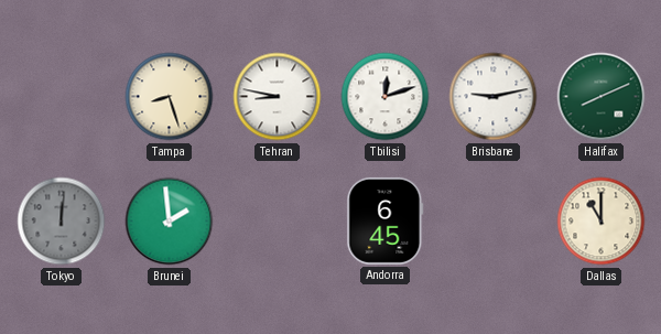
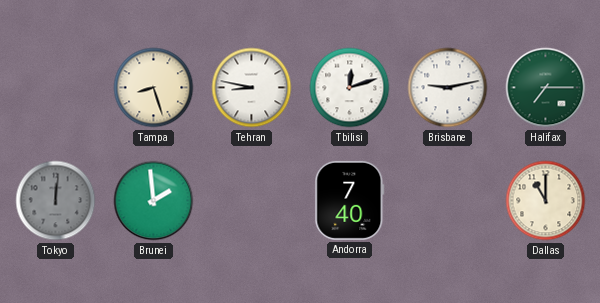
Halifax: 8:11 -> 7:15 (546, 88)
Andorra: 6:45 -> 7:40 (350, 200)
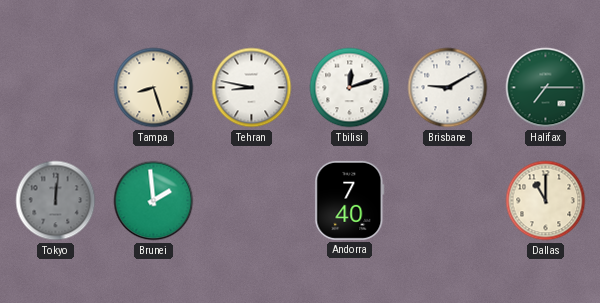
Brisbane: 9:13 -> 9:10 (448, 88)
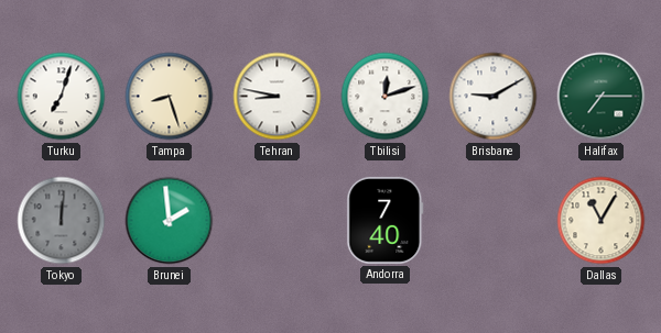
Turku: none -> 7:03 (62, 97)
Dallas: 11:00 -> 11:05 (602, 221)
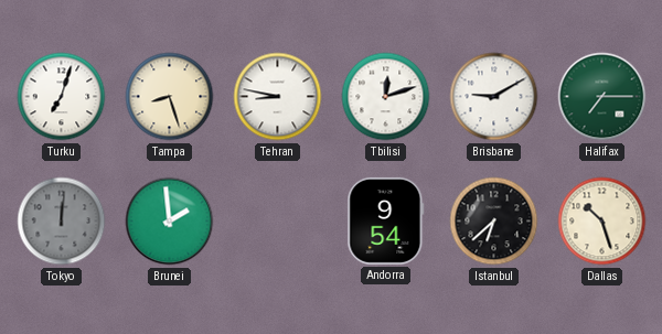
Andorra: 7:40 -> 9:54 (386, 220)
Istanbul: none -> 6:38 (494, 222)
Dallas: 11:05 -> 10:27 (602, 222)
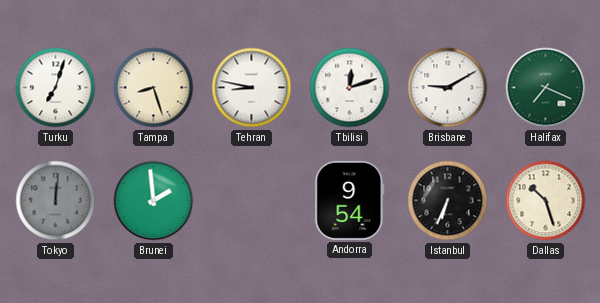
Halifax: 7:15 -> 7:19 (546, 88)
Istanbul: 6:38 -> 6:34 (448, 201)
